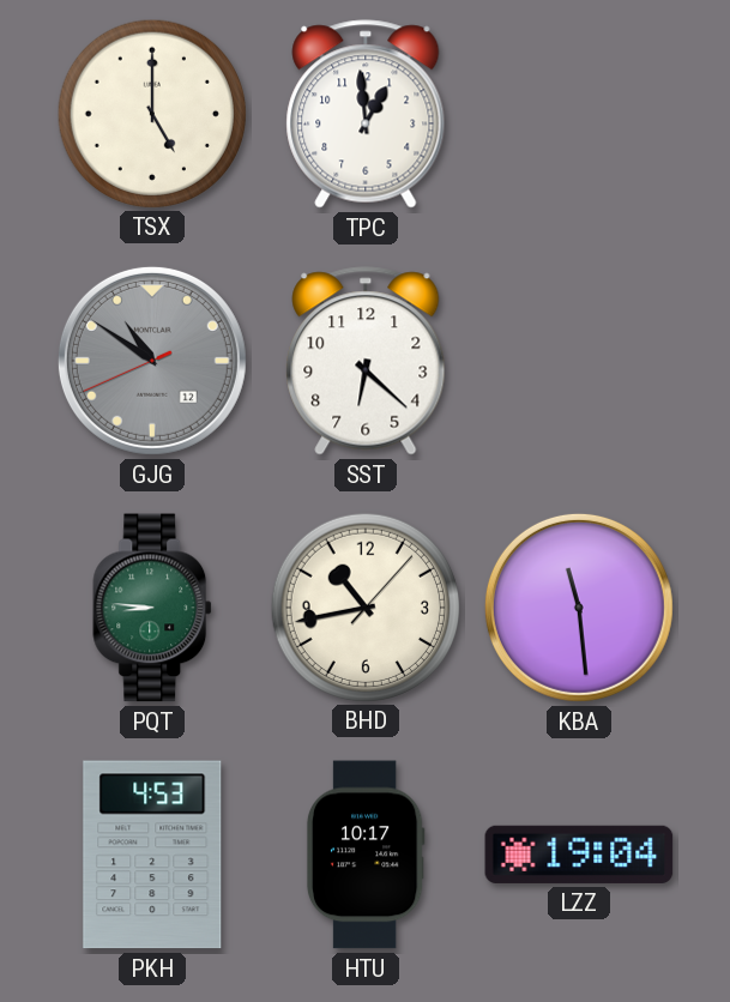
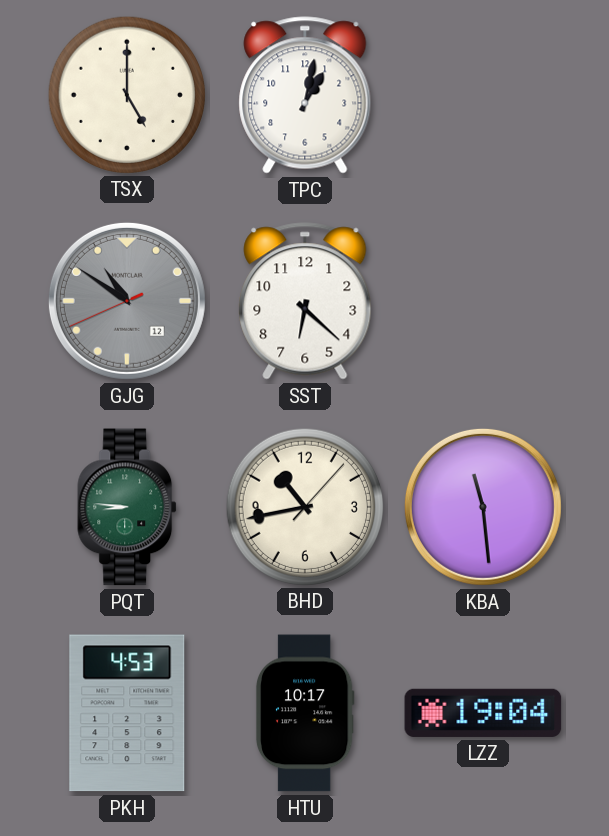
TPC: 12:59 -> 1:02 (305, 95)
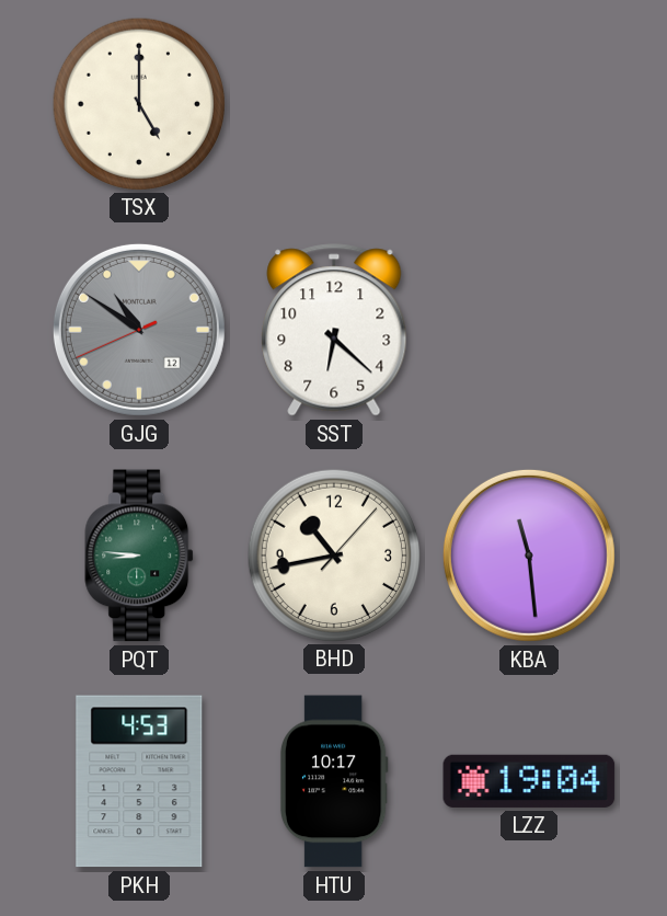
TPC: 1:02 -> none (305, 95)
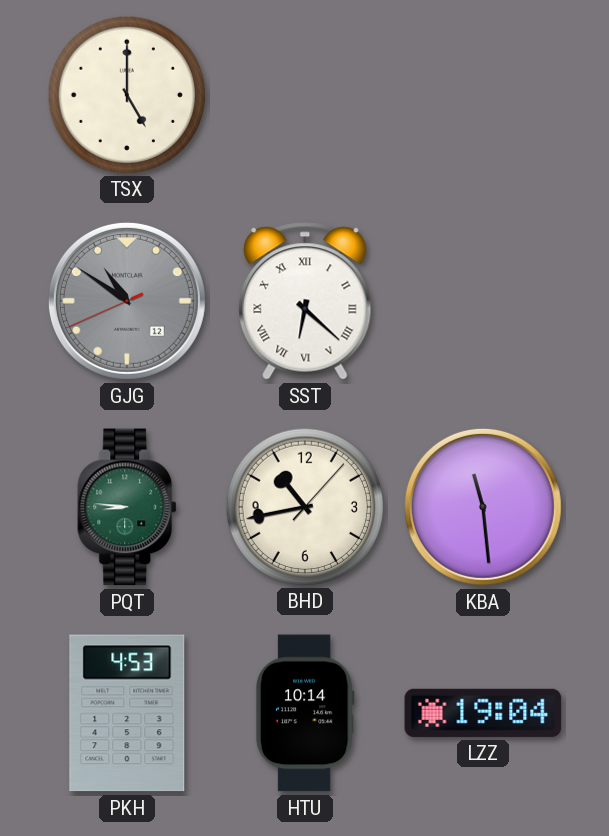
SST numerals: Arabic -> Roman (305, 301)
HTU: 10:17 -> 10:14 (305, 713)
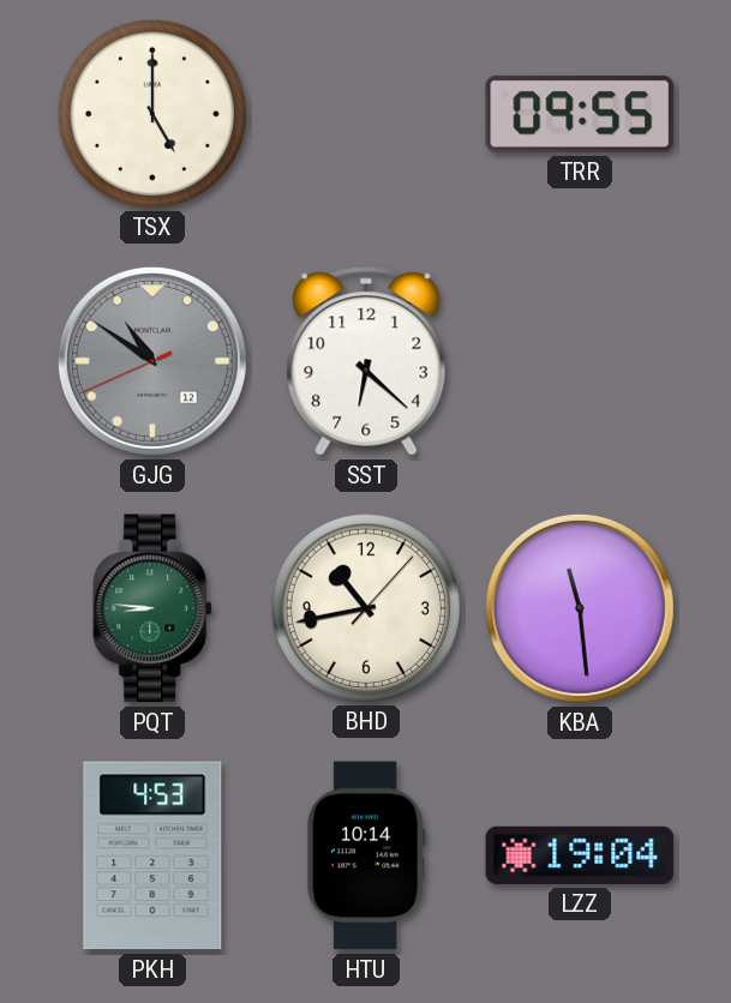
TRR: none -> 09:55 (580, 114)
SST numerals: Roman -> Arabic (366, 361)
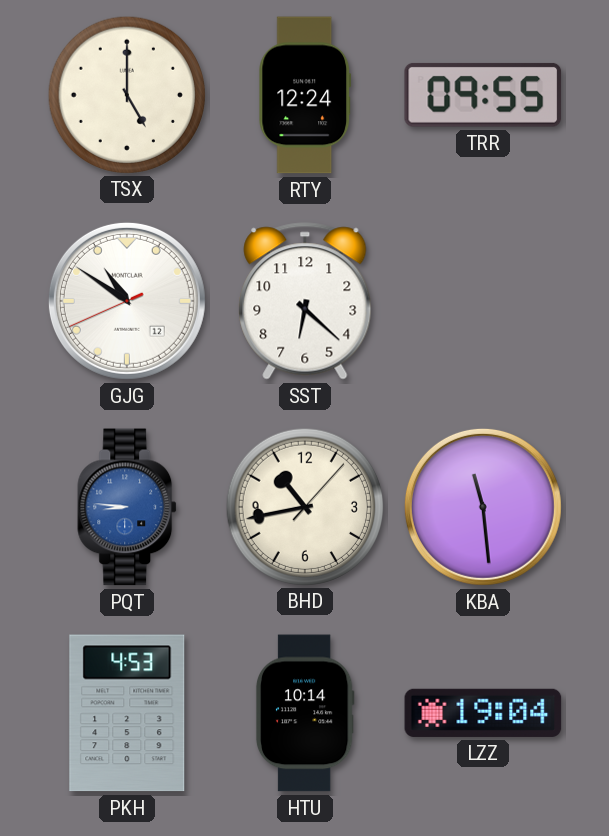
RTY: none -> 12:24 (305, 95)
GJG dial: grey -> white (127, 301)
PQT dial: green -> blue (128, 507)
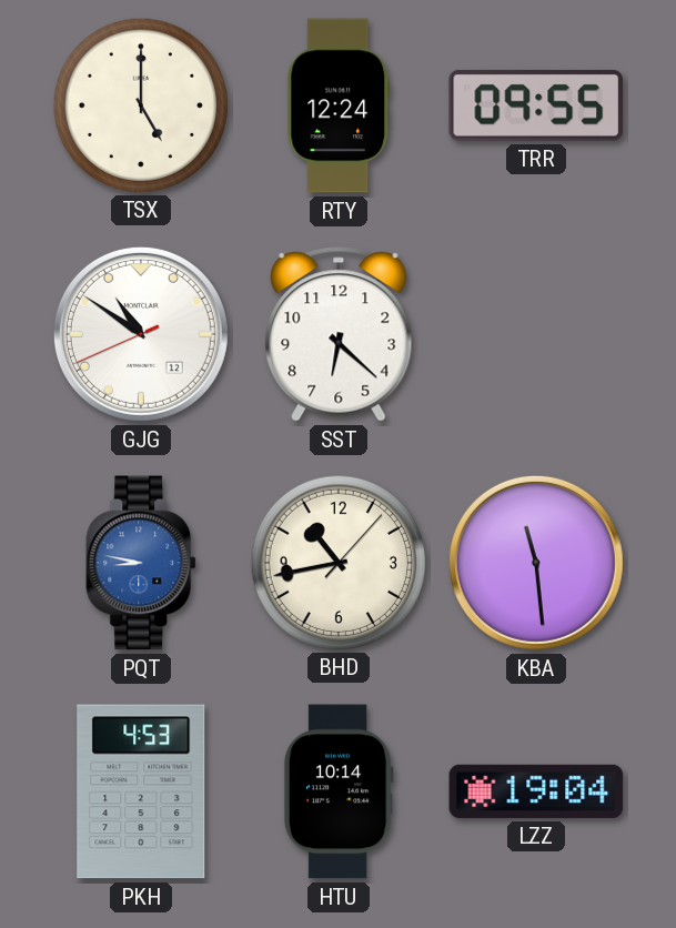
PQT: 8:46 -> 8:47 (142, 563)
